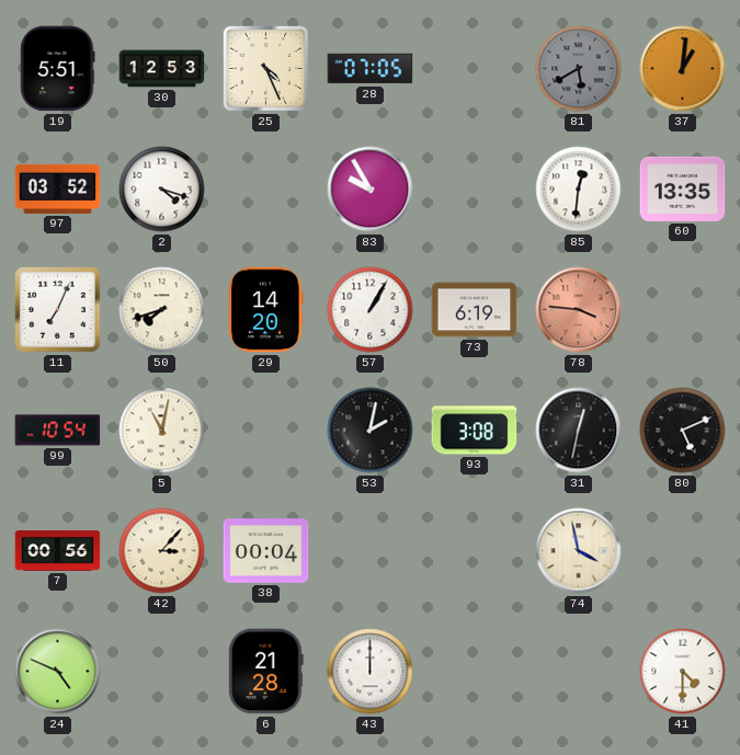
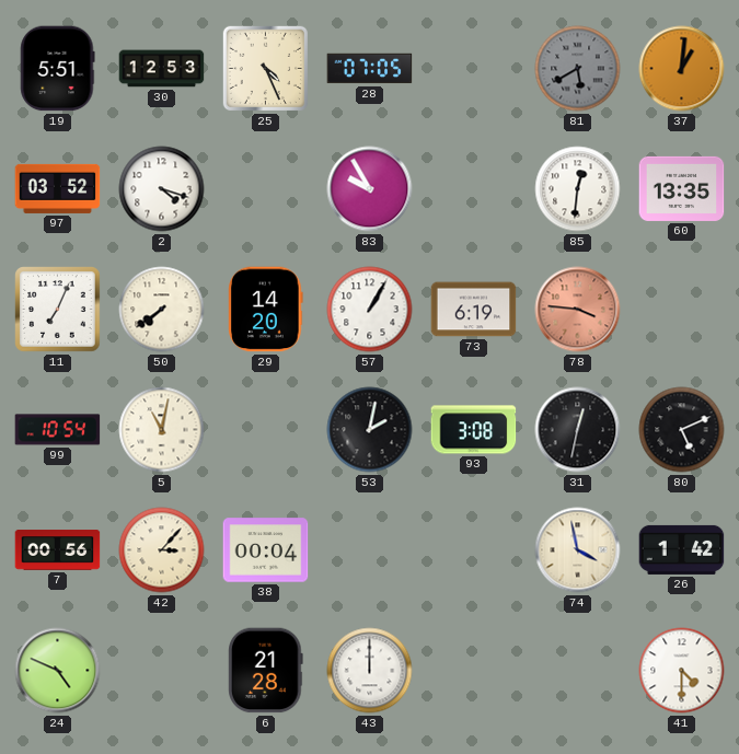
50: 7:42 -> 7:39 (162, 310)
26: none -> 1:42 (682, 549)
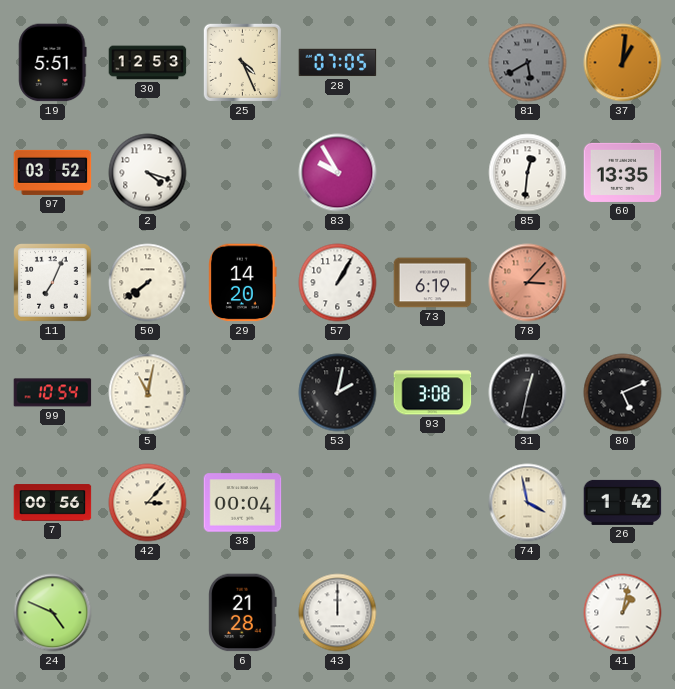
78: 3:46 -> 3:07 (528, 283)
41: 4:30 -> 1:02 (623, 613)
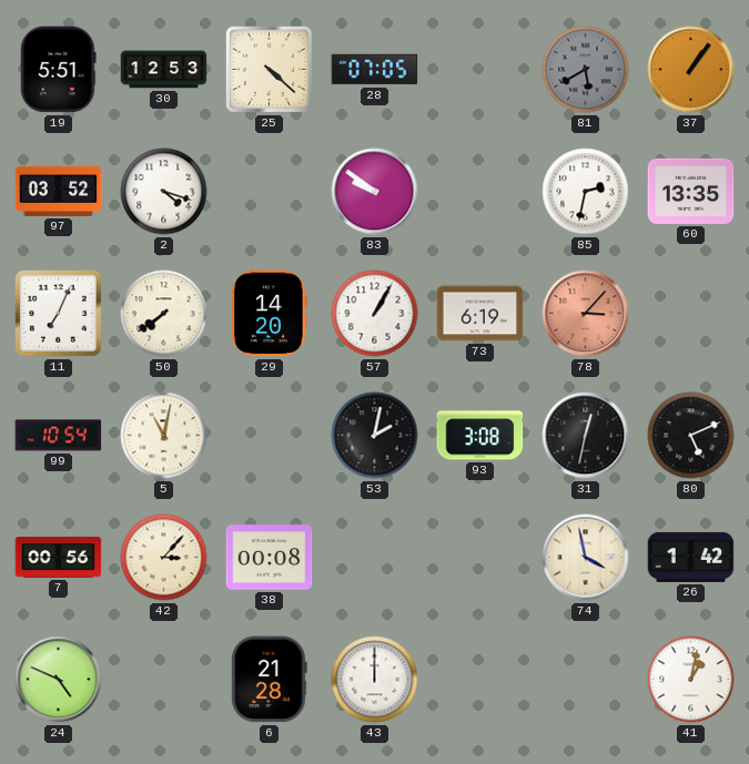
25: 4:26 -> 4:22 (269, 69)
37: 1:01 -> 1:06 (691, 70)
83: 9:55 -> 9:51 (375, 192)
85: 12:31 -> 2:32 (586, 192)
38: 00:04 -> 00:08 (270, 558)
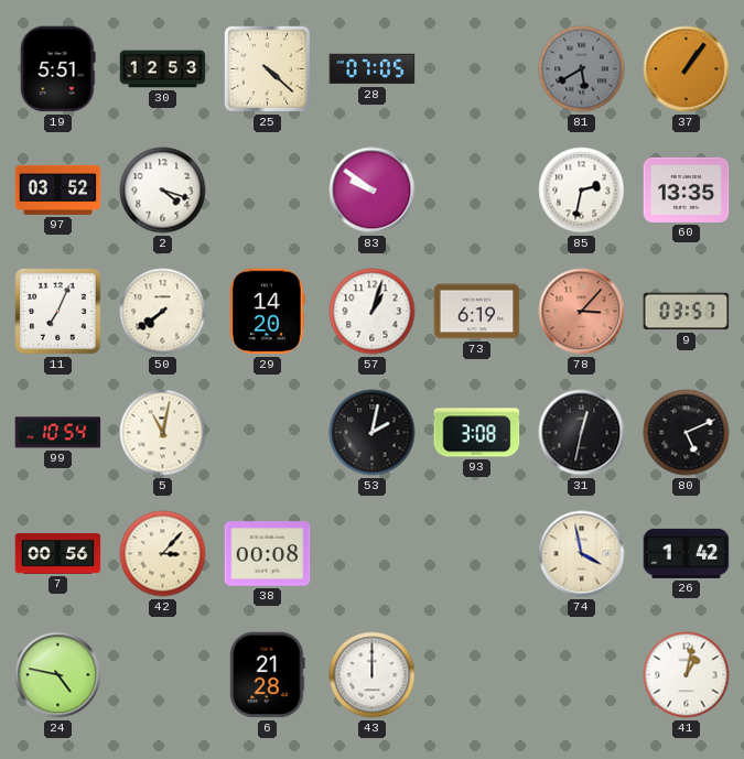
57: 1:05 -> 1:03 (373, 312)
9: none -> 03:57 (687, 312)
24: 4:49 -> 4:47 (58, 675)
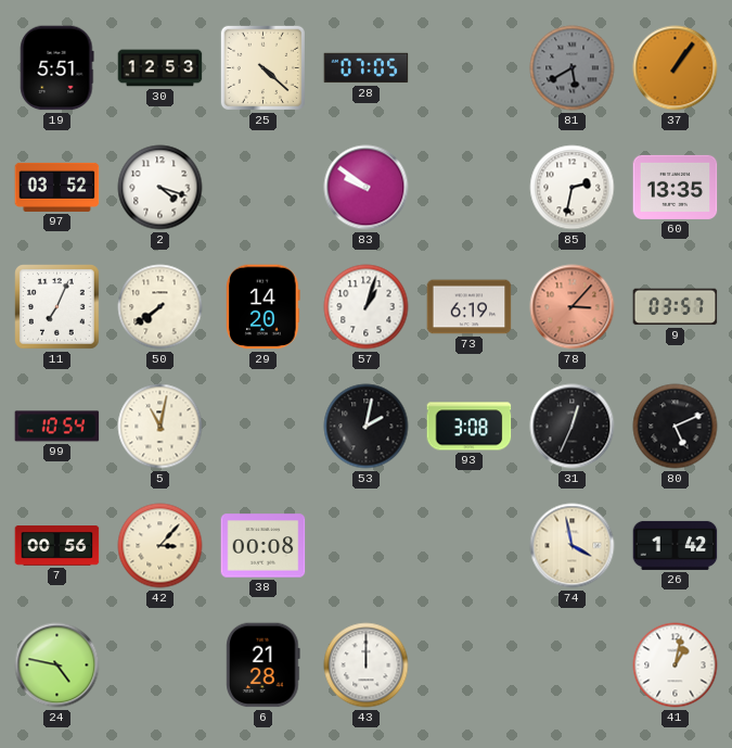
31: 12:32 -> 12:34 (573, 427)
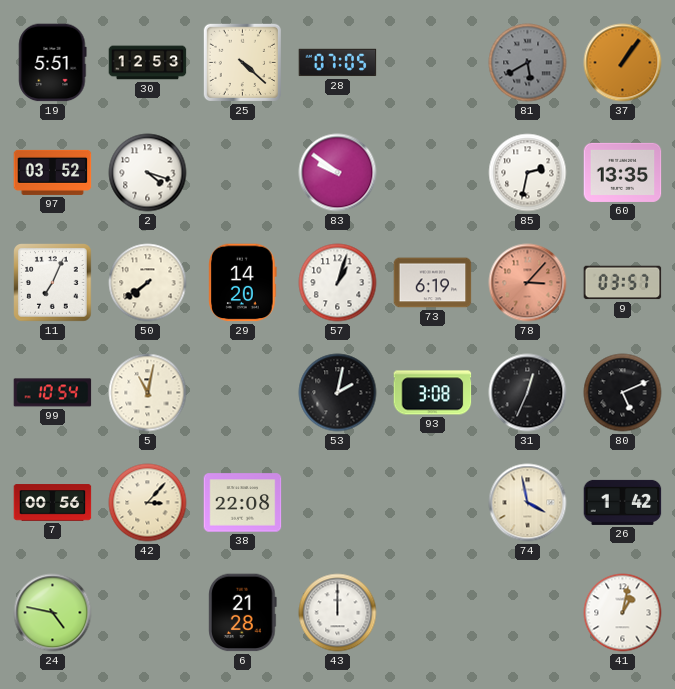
38: 00:08 -> 22:08 (243, 503)
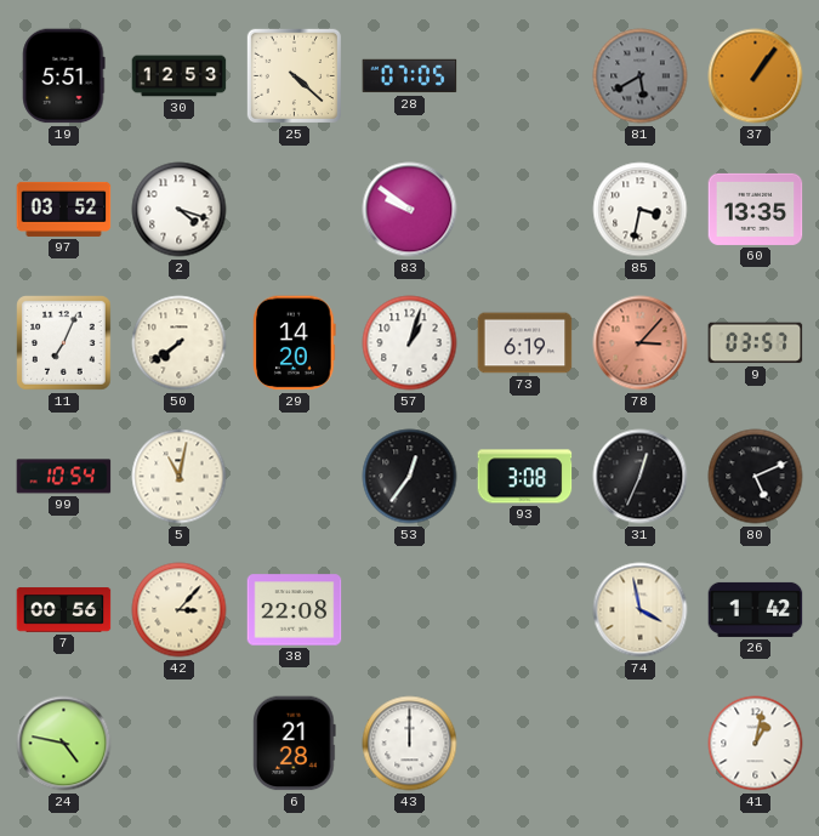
85: 2:32 -> 3:32 (641, 210)
53: 2:02 -> 12:36 (410, 477)
